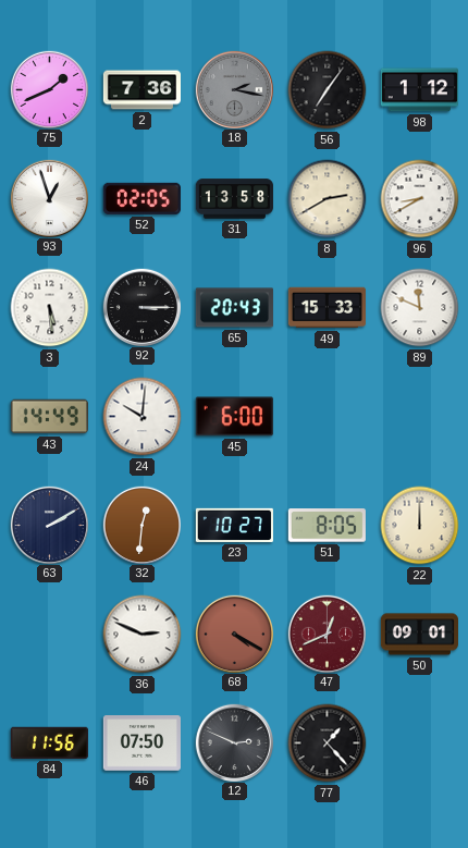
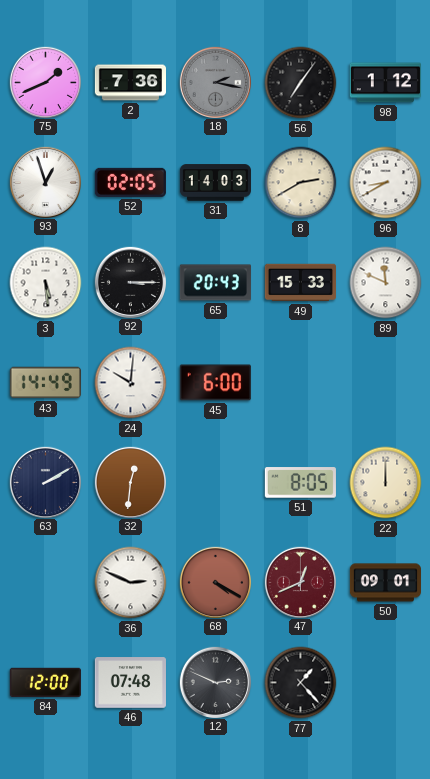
31: 13:58 -> 14:03 (215, 183)
23: 10:27 -> none (234, 525)
84: 11:56 -> 12:00 (45, 682)
46: 07:50 -> 07:48 (130, 683)
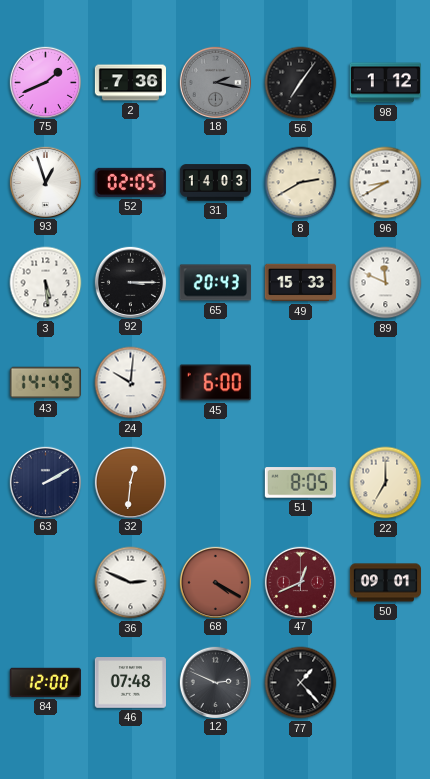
22: 12:00 -> 7:00 (386, 483)
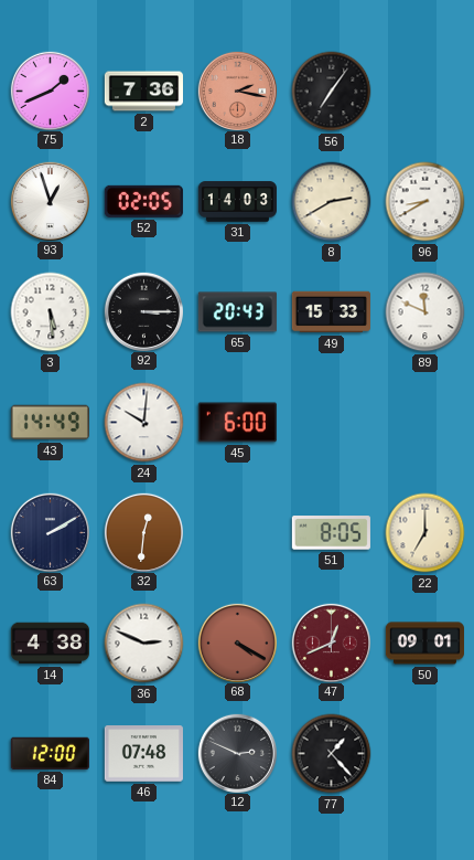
18 dial: grey -> salmon (237, 91)
98: 1:12 -> none (385, 83)
14: none -> 4:38 (50, 644)
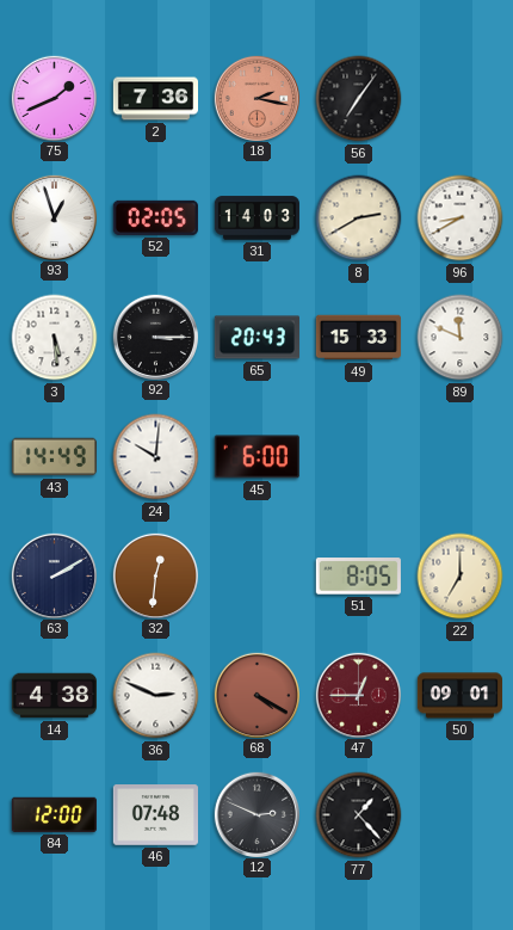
47: 12:41 -> 12:45 (358, 695)
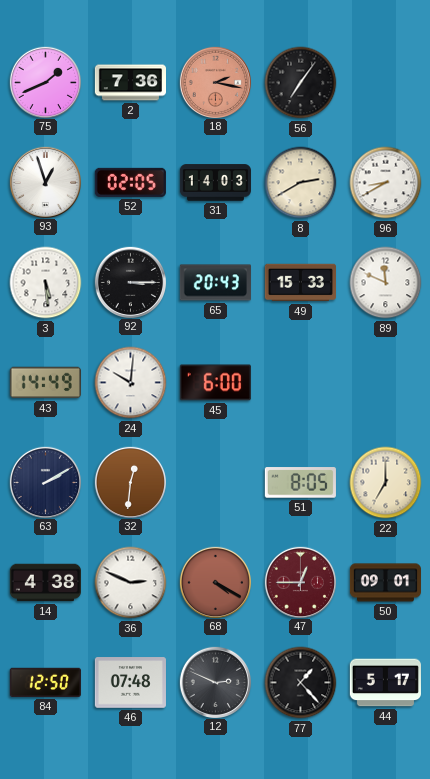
84: 12:00 -> 12:50 (45, 682)
44: none -> 5:17 (385, 683)
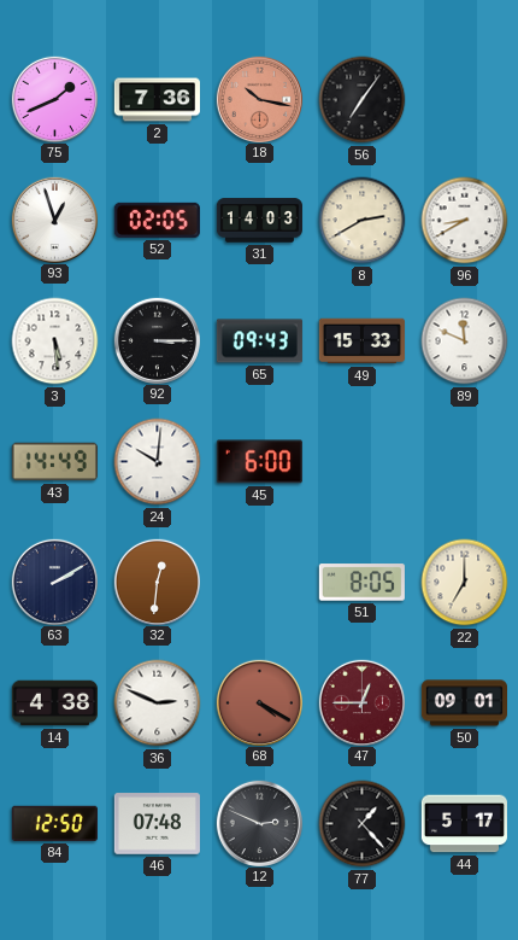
18: 2:17 -> 10:17 (259, 99)
65: 20:43 -> 09:43 (259, 341)
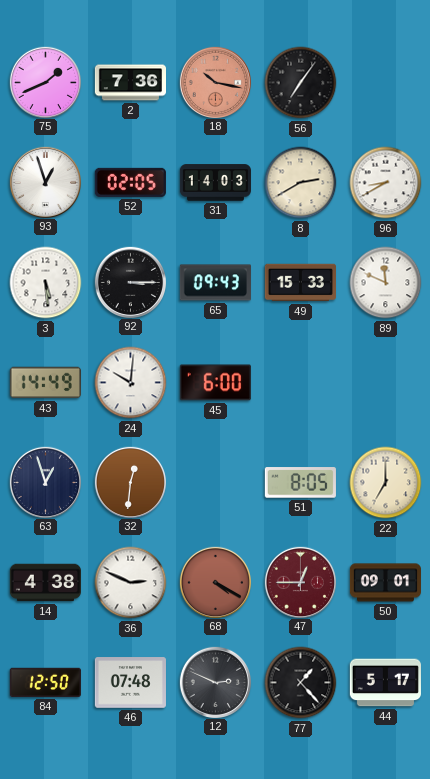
63: 2:10 -> 12:57 (45, 482)
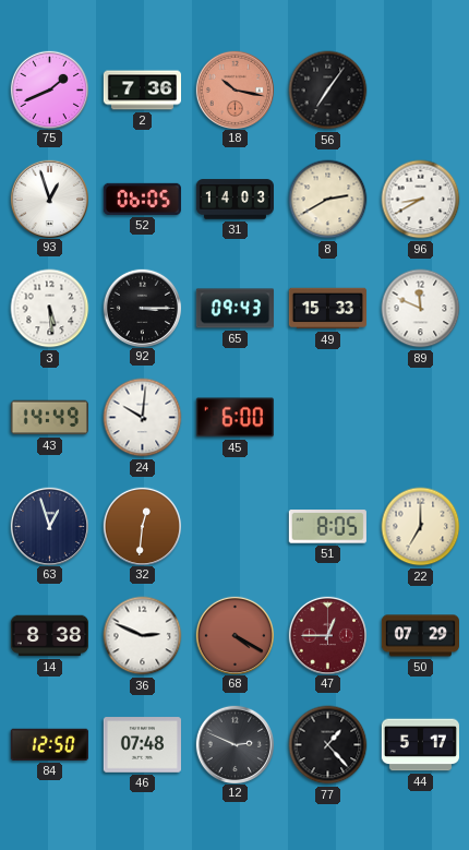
52: 02:05 -> 06:05 (142, 199)
14: 4:38 -> 8:38 (49, 636)
50: 09:01 -> 07:29 (420, 636)
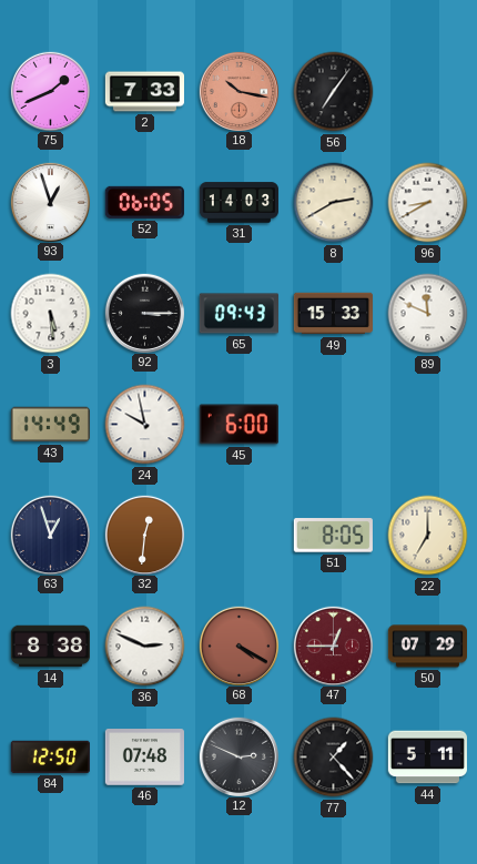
2: 7:36 -> 7:33 (144, 92)
24: 10:01 -> 9:58 (145, 425)
44: 5:17 -> 5:11 (427, 758)
